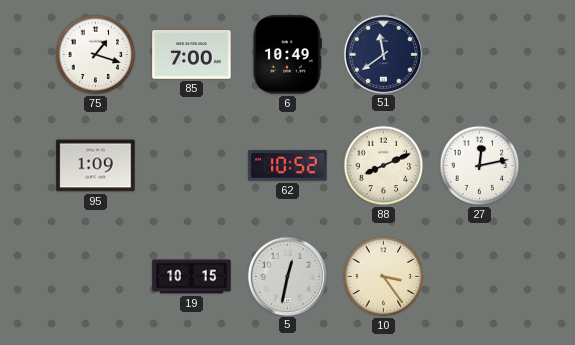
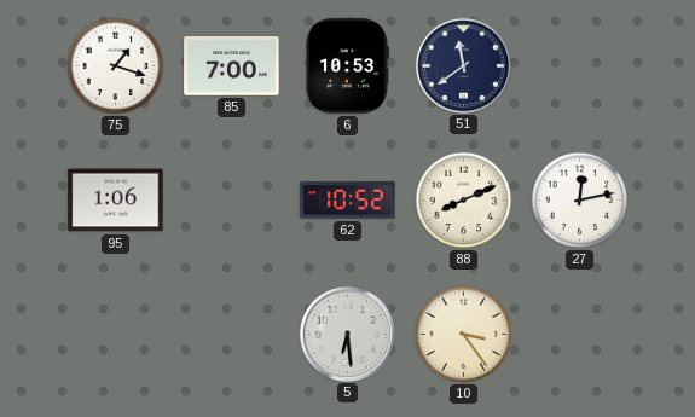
6: 10:49 -> 10:53 (347, 66)
95: 1:09 -> 1:06 (116, 201)
19: 10:15 -> none (192, 277)
5: 12:32 -> 6:29 (347, 334)
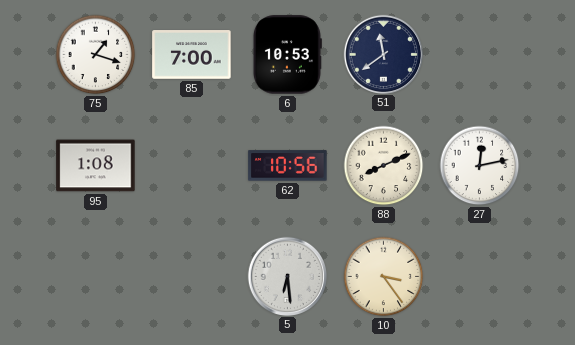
95: 1:06 -> 1:08 (96, 166)
62: 10:52 -> 10:56 (288, 166)
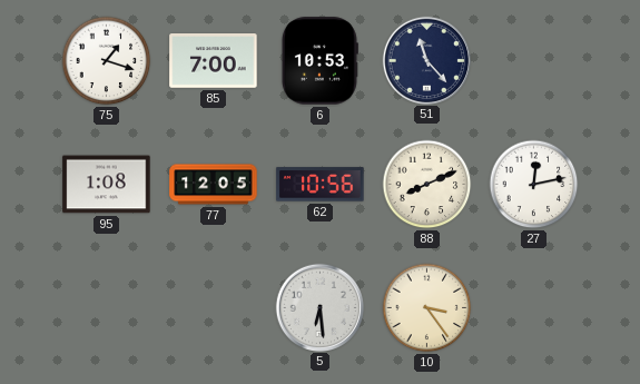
51: 11:39 -> 11:23 (426, 60)
77: none -> 12:05 (214, 185)
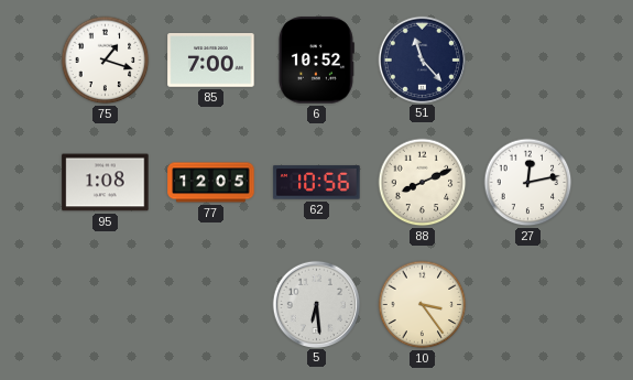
6: 10:53 -> 10:52 (316, 61)
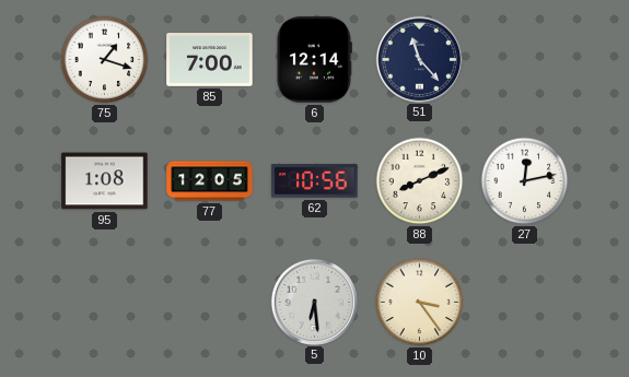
6: 10:52 -> 12:14 (314, 60)
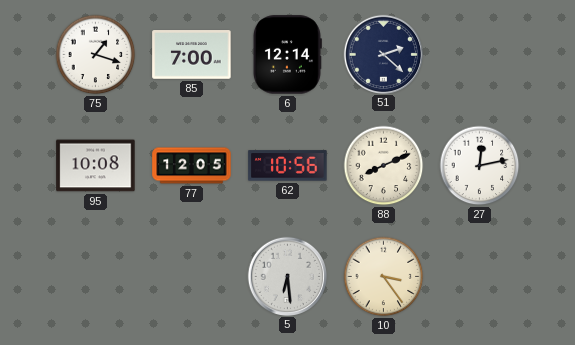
51: 11:23 -> 2:22 (383, 54)
95: 1:08 -> 10:08 (96, 166)
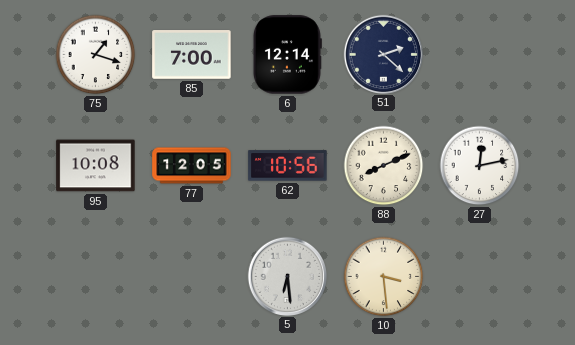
10: 3:24 -> 3:29 (384, 277)
